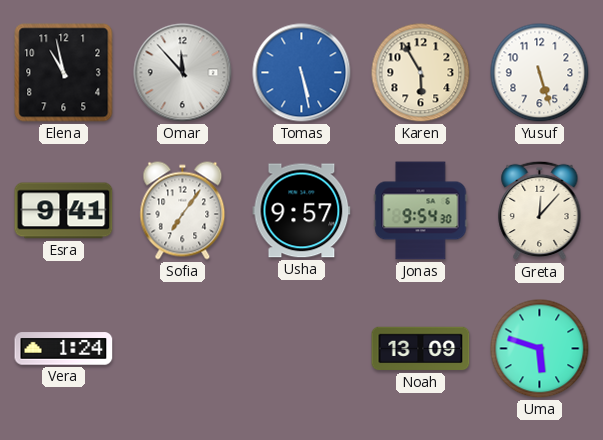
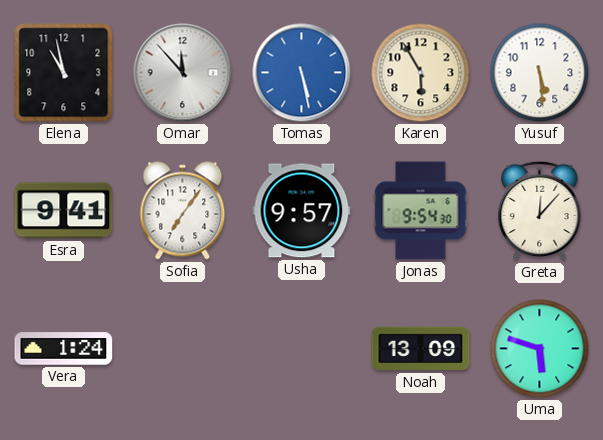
Yusuf: 5:27 -> 5:29 (540, 73)
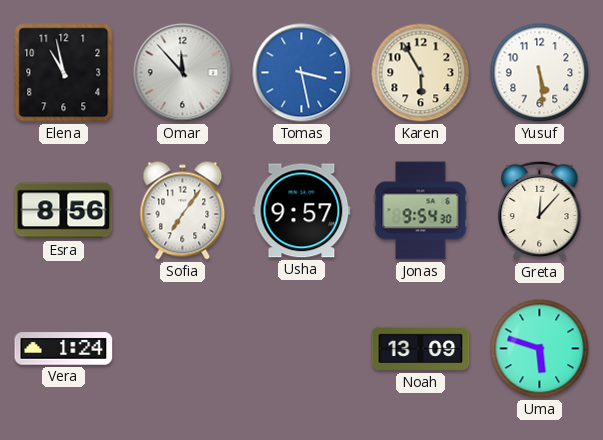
Tomas: 5:28 -> 3:28 (302, 73)
Esra: 9:41 -> 8:56 (64, 211)
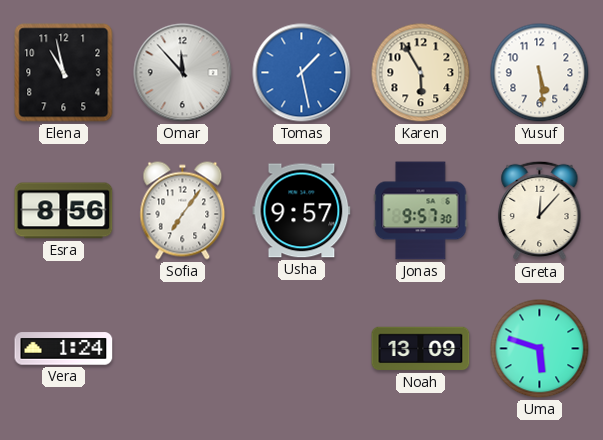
Tomas: 3:28 -> 1:28 (302, 73)
Jonas: 9:54 -> 9:57 (421, 211)
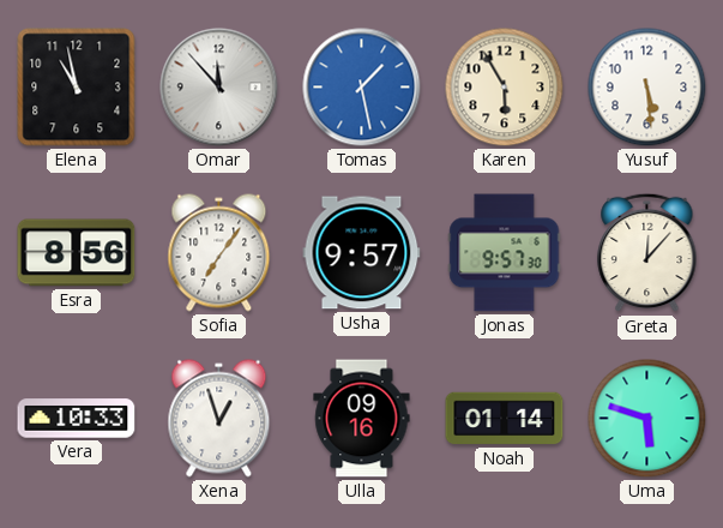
Vera: 1:24 -> 10:33 (77, 419)
Xena: none -> 12:57 (219, 419)
Ulla: none -> 09:16 (362, 419)
Noah: 13:09 -> 01:14 (505, 419)
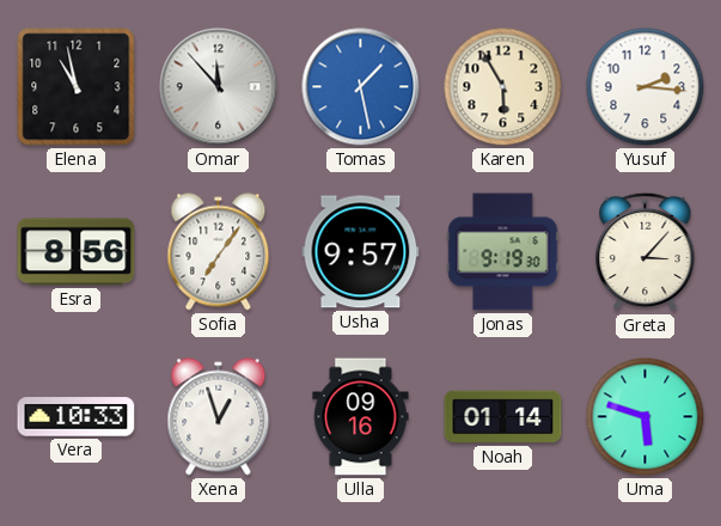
Yusuf: 5:29 -> 2:16 (646, 87)
Jonas: 9:57 -> 9:19 (503, 252)
Greta: 12:07 -> 3:07 (646, 252)
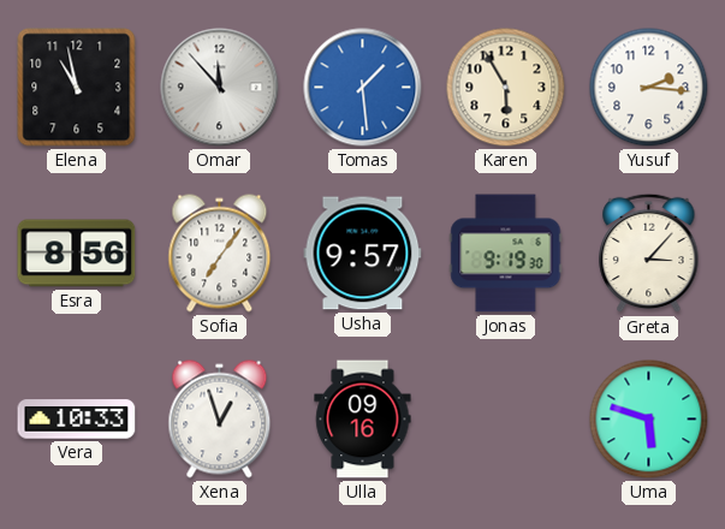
Tomas: 1:28 -> 1:29 (363, 88)
Noah: 01:14 -> none (503, 417)
